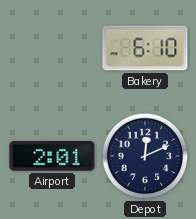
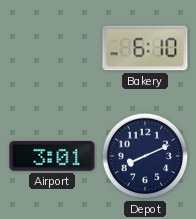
Airport: 2:01 -> 3:01 (52, 156)
Depot: 12:11 -> 8:11 (145, 156)
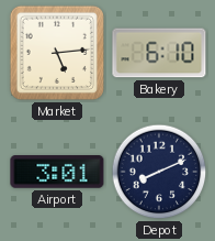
Market: none -> 5:14 (57, 53)
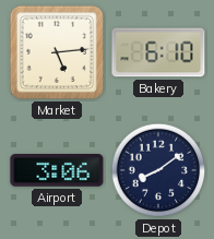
Airport: 3:01 -> 3:06 (57, 170)
Depot: 8:11 -> 8:09 (158, 170)
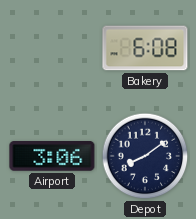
Market: 5:14 -> none (57, 52)
Bakery: 6:10 -> 6:08 (145, 48)
